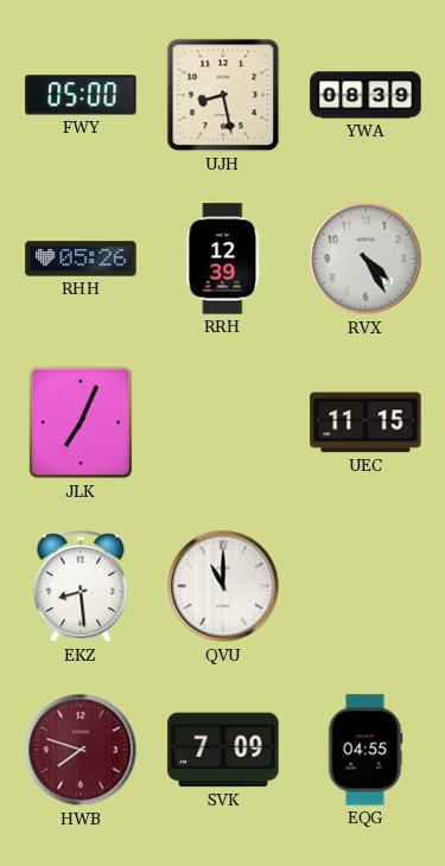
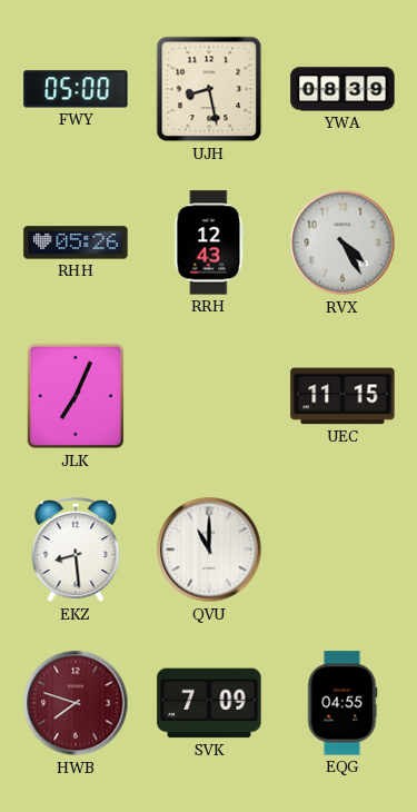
RRH: 12:39 -> 12:43 (209, 242)
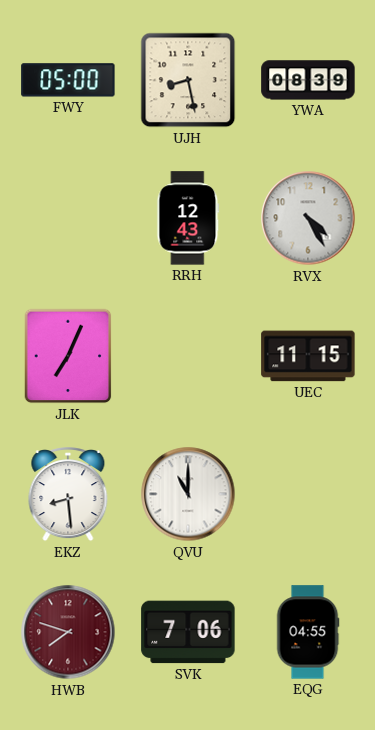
RHH: 05:26 -> none (76, 242)
SVK: 7:09 -> 7:06 (188, 632)
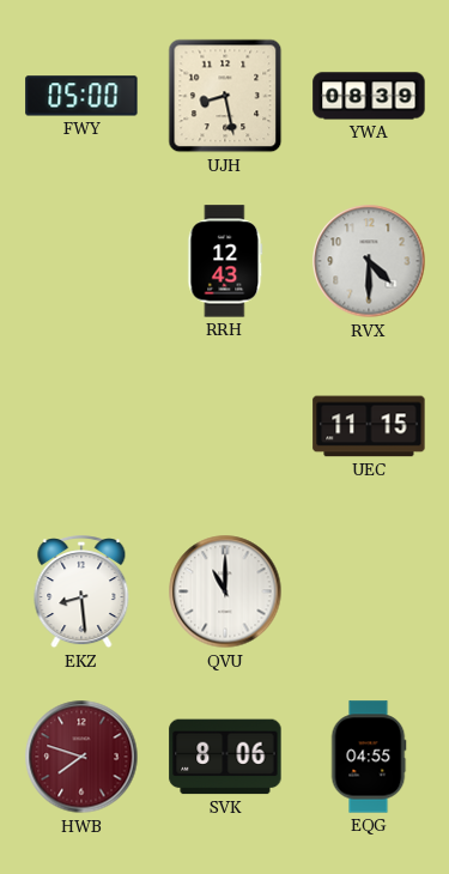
RVX: 4:25 -> 4:30 (369, 261)
JLK: 7:04 -> none (68, 356)
SVK: 7:06 -> 8:06 (225, 757)
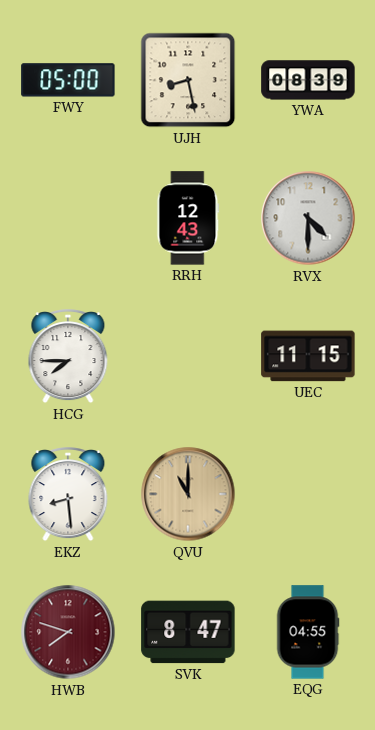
HCG: none -> 7:45 (68, 357)
QVU dial: white -> champagne (188, 494)
SVK: 8:06 -> 8:47 (188, 632)
